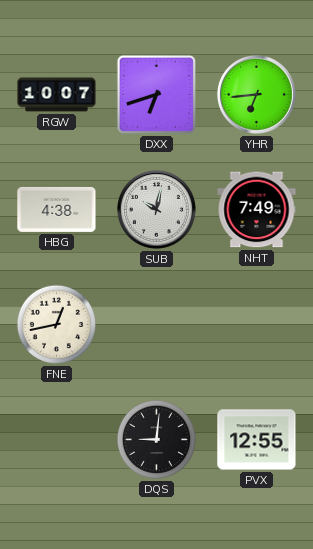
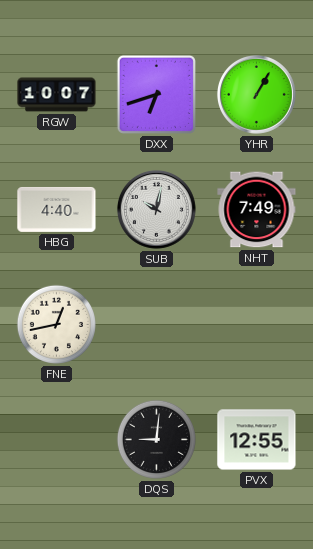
YHR: 6:44 -> 1:05 (256, 94)
HBG: 4:38 -> 4:40 (57, 209)
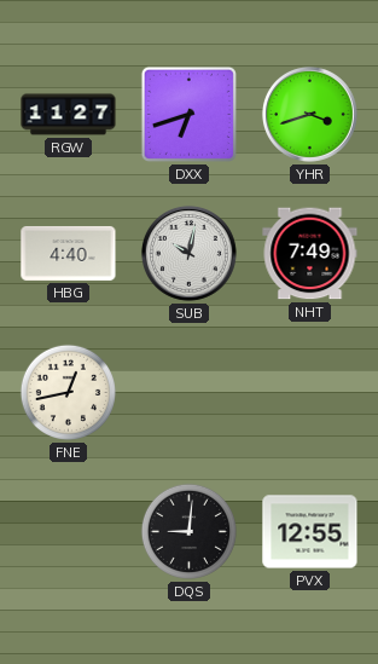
RGW: 10:07 -> 11:27 (69, 115)
YHR: 1:05 -> 3:42 (309, 114)
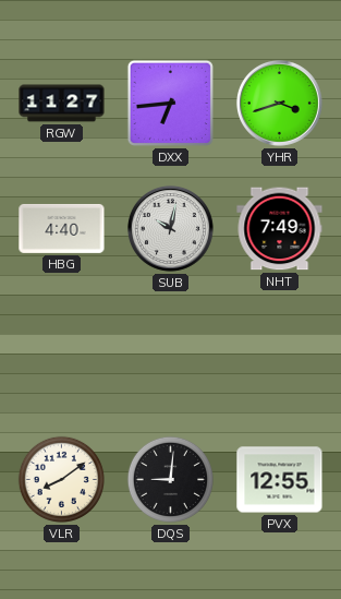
DXX: 6:42 -> 6:44 (170, 103)
FNE: 12:43 -> none (68, 392)
VLR: none -> 8:09 (61, 479)
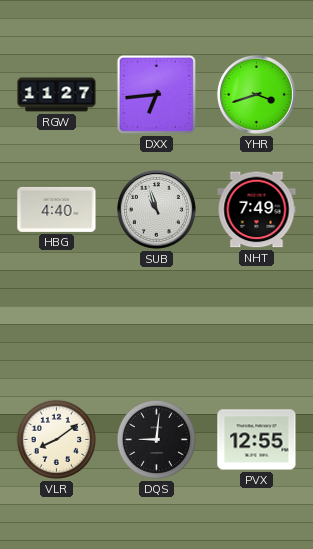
SUB: 10:02 -> 10:57 (156, 209)
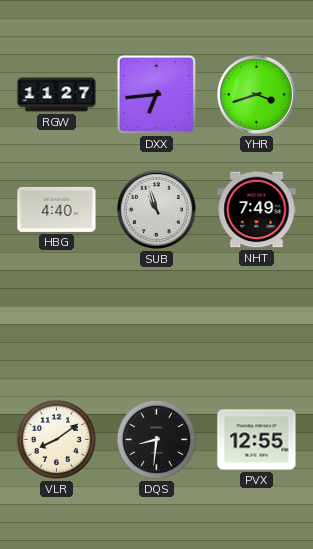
DQS: 9:01 -> 8:31 (156, 439)
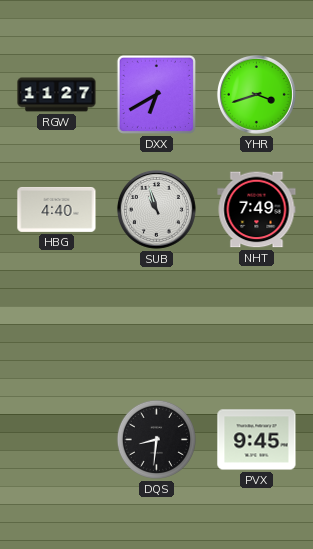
DXX: 6:44 -> 6:40 (156, 94)
VLR: 8:09 -> none (56, 439)
PVX: 12:55 -> 9:45 (257, 440)
